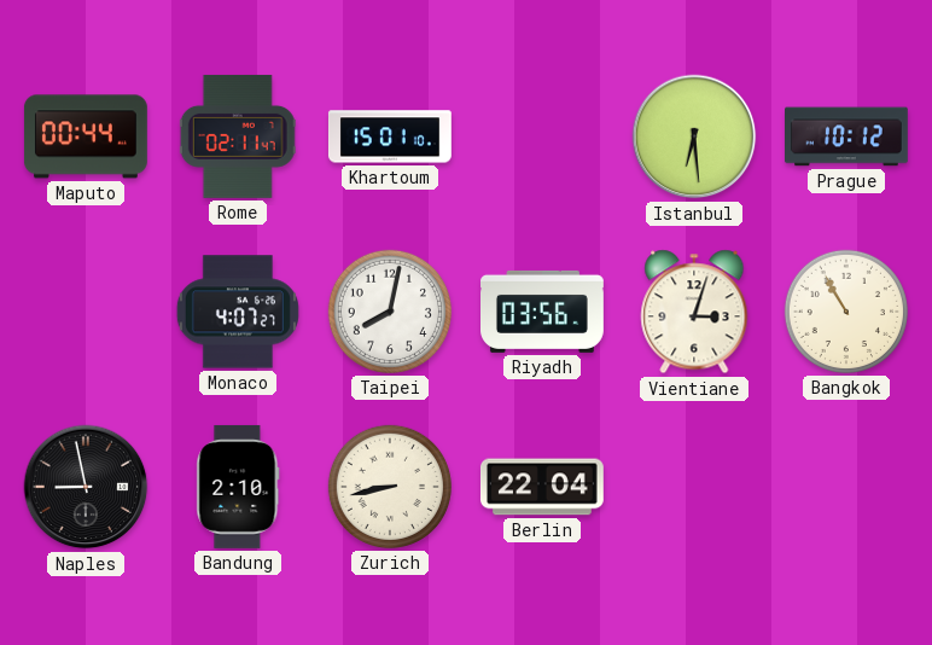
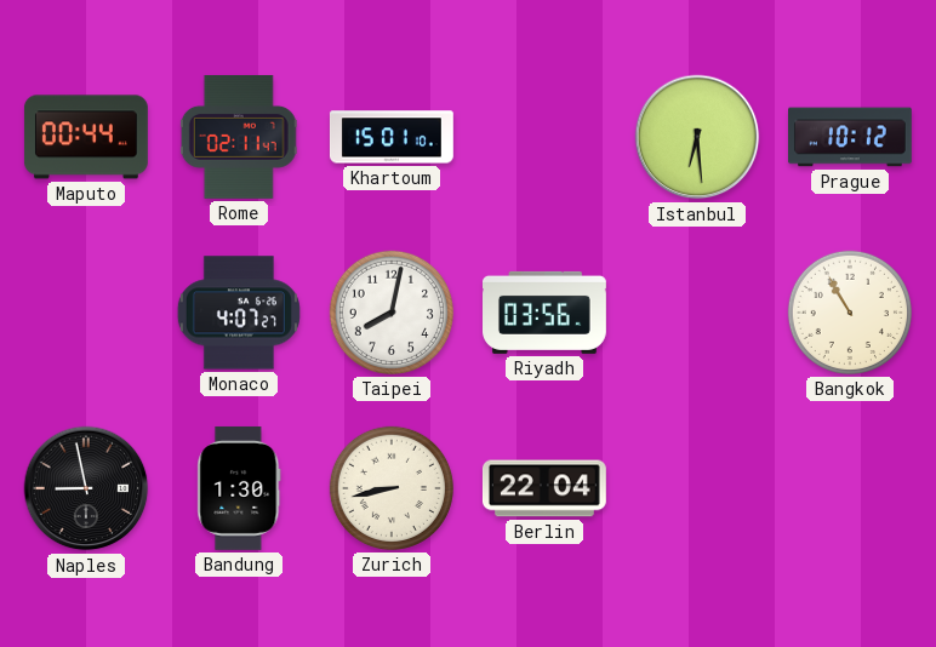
Vientiane: 3:03 -> none (694, 312)
Bandung: 2:10 -> 1:30 (239, 488)
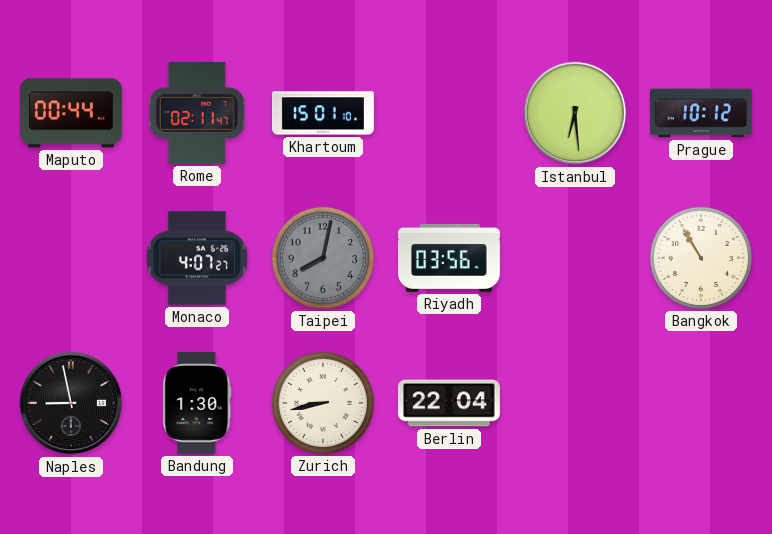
Taipei dial: white -> grey (323, 258)
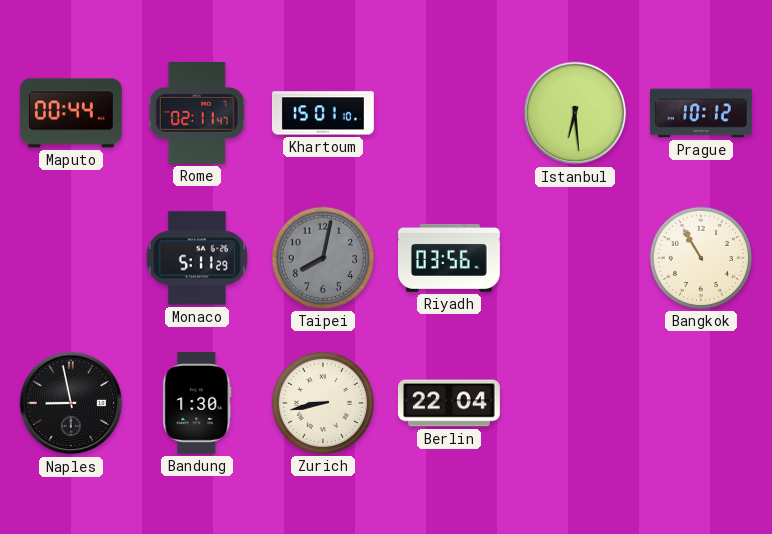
Monaco: 4:07 -> 5:11 (197, 258)
